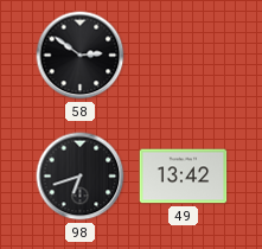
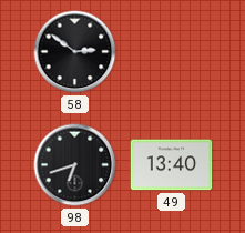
49: 13:42 -> 13:40 (172, 165)
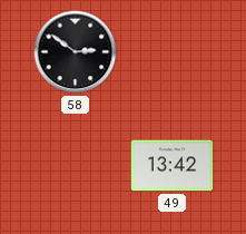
98: 6:42 -> none (75, 165)
49: 13:40 -> 13:42 (173, 166)
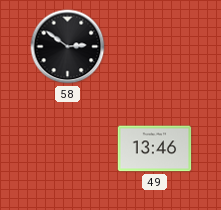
49: 13:42 -> 13:46 (155, 149)
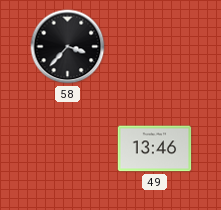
58: 2:51 -> 3:37 (68, 47)
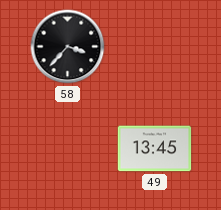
49: 13:46 -> 13:45 (155, 149)
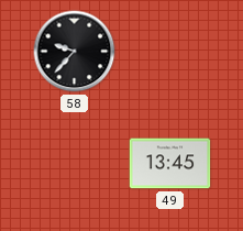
58: 3:37 -> 9:37 (75, 52)
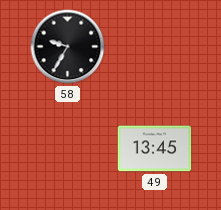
58: 9:37 -> 9:35 (68, 47)
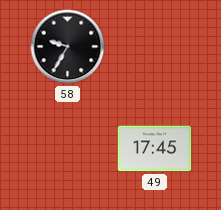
49: 13:45 -> 17:45 (155, 149)
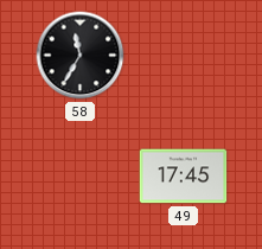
58: 9:35 -> 11:35 (81, 56)
